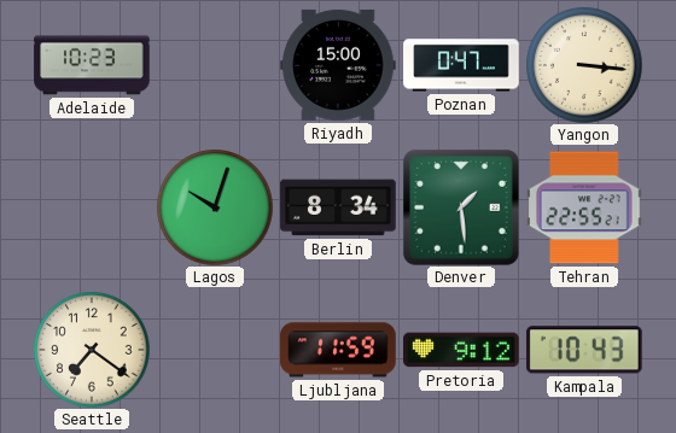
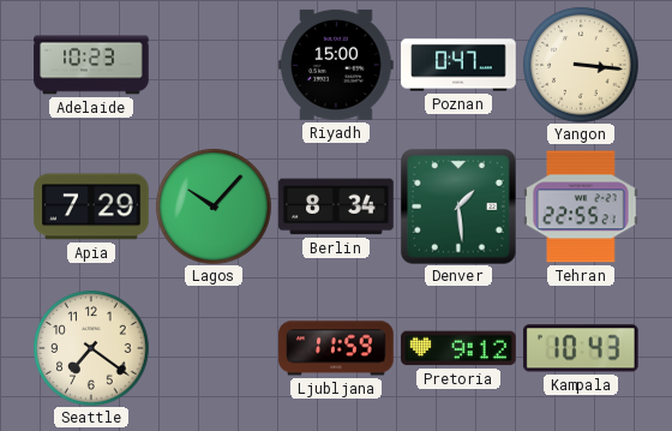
Apia: none -> 7:29 (91, 206)
Lagos: 10:03 -> 10:07 (214, 206)
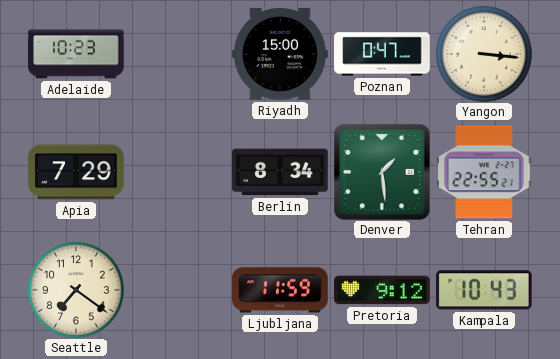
Lagos: 10:07 -> none (214, 206)
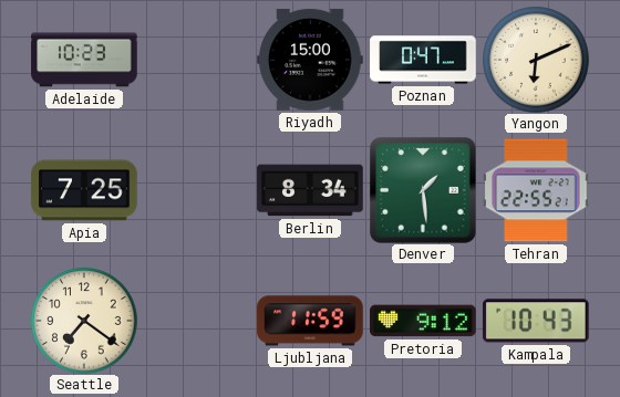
Yangon: 3:16 -> 6:11 (536, 60)
Apia: 7:29 -> 7:25 (84, 190)
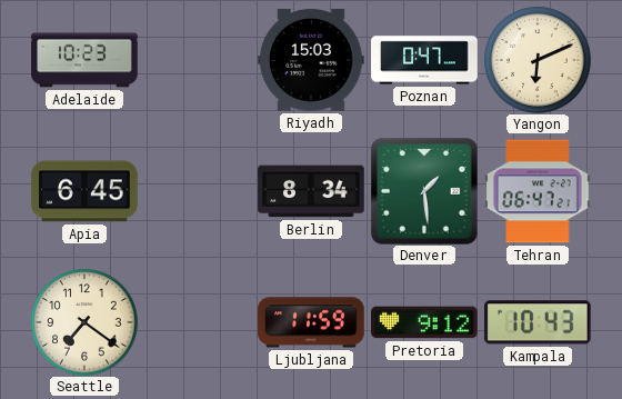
Riyadh: 15:00 -> 15:03 (311, 60)
Apia: 7:25 -> 6:45 (84, 191)
Tehran: 22:55 -> 06:47 (538, 191)
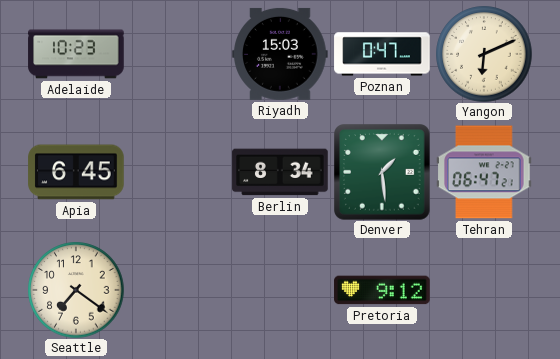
Ljubljana: 11:59 -> none (311, 322)
Kampala: 10:43 -> none (538, 322)
